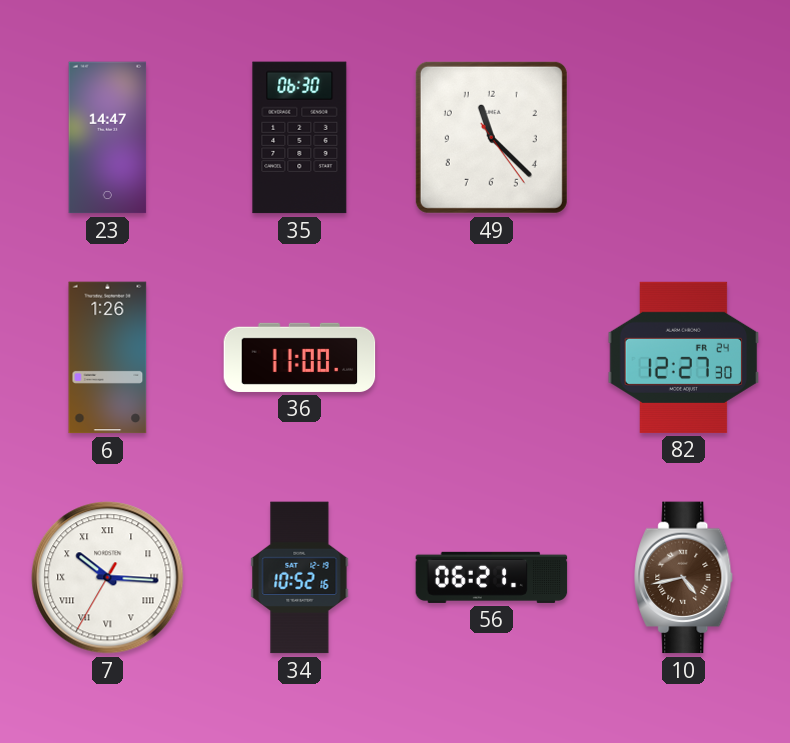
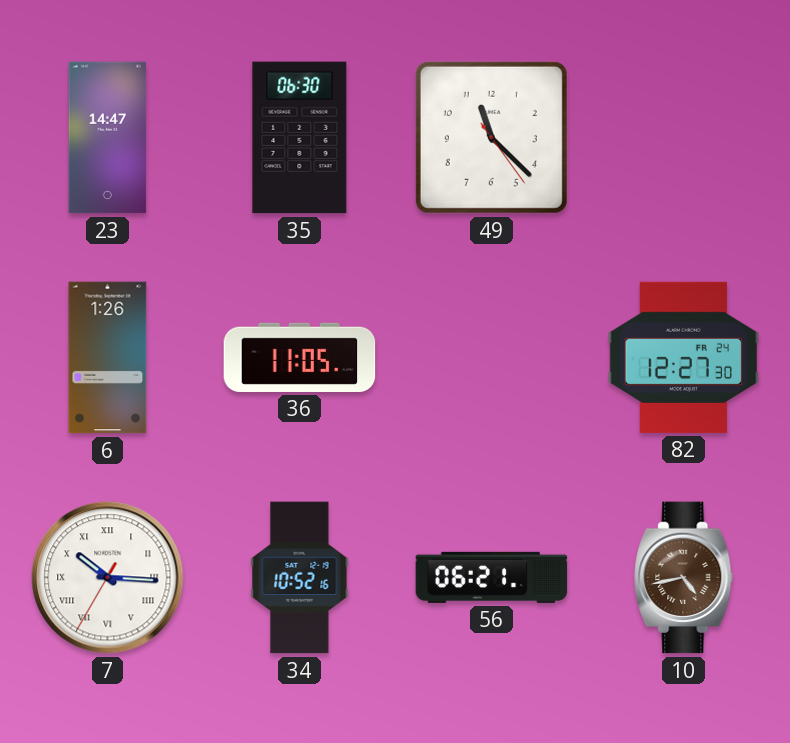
36: 11:00 -> 11:05 (300, 357)
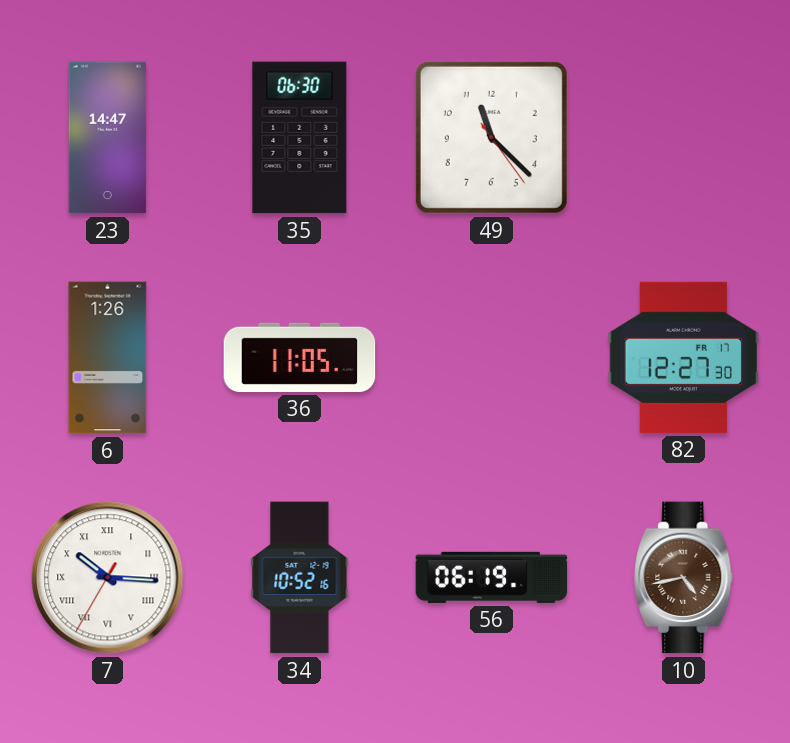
82 date: FR 24 -> FR 17 (684, 357)
56: 06:21 -> 06:19 (492, 577)
